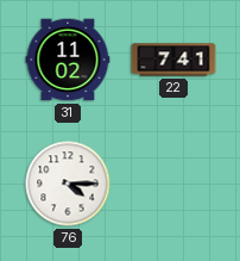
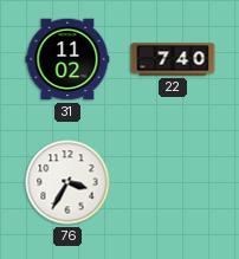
22: 7:41 -> 7:40 (173, 59)
76: 4:15 -> 3:35 (67, 182)
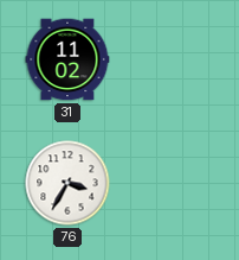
22: 7:40 -> none (173, 59)
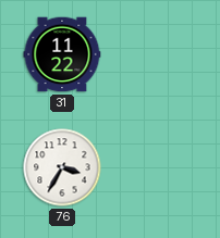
31: 11:02 -> 11:22 (62, 54)
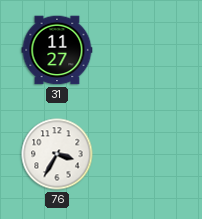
31: 11:22 -> 11:27 (57, 50)
